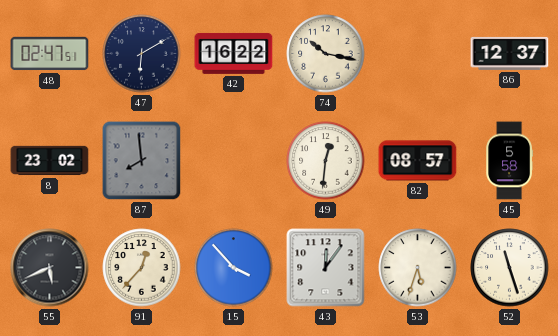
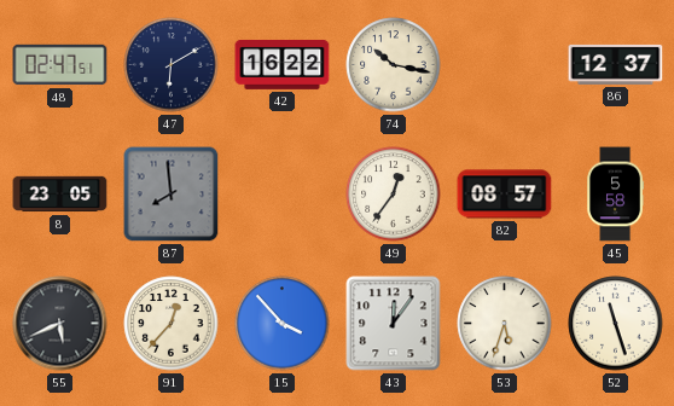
8: 23:02 -> 23:05 (60, 195)
49: 12:31 -> 12:36 (394, 195)
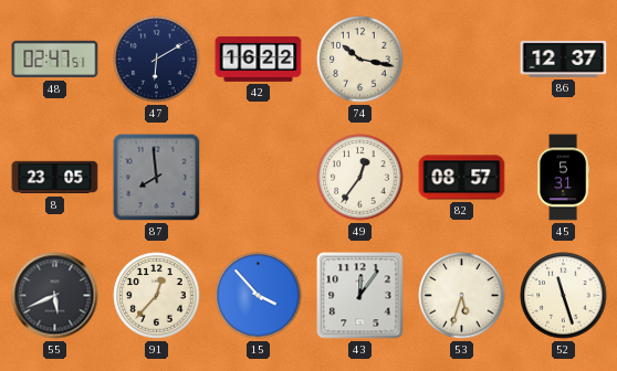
45: 5:58 -> 5:31 (564, 178)
